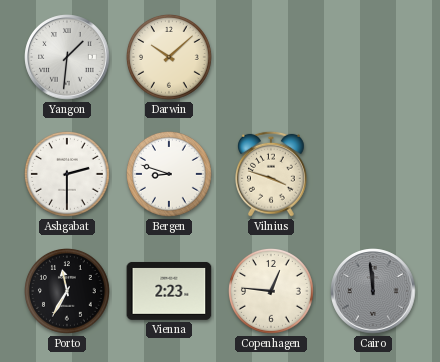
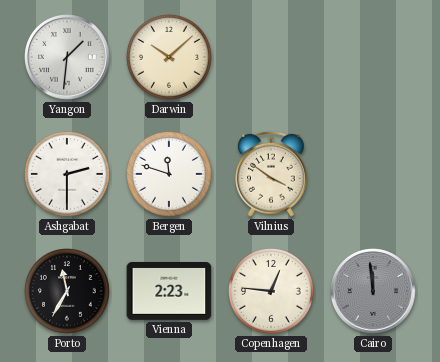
Bergen: 8:48 -> 11:48 (170, 175)
Vilnius: 3:48 -> 3:51 (272, 174)
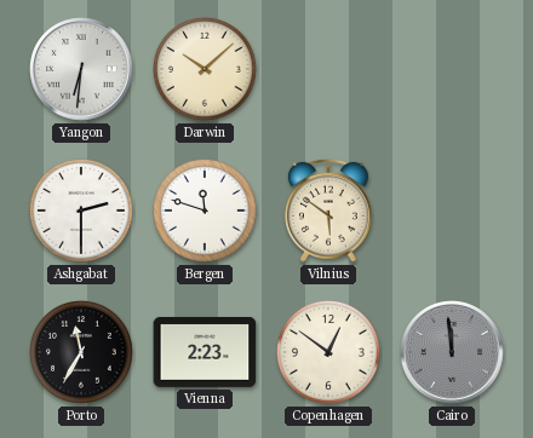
Yangon: 1:31 -> 6:31 (81, 69)
Vilnius: 3:51 -> 5:51 (329, 211)
Copenhagen: 12:46 -> 12:51 (329, 353)
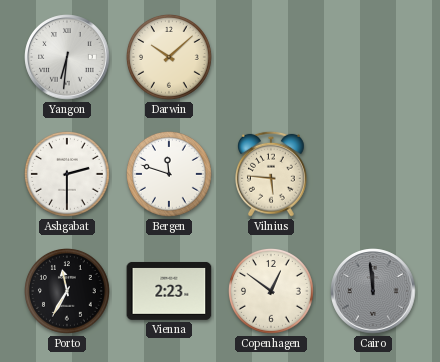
Vilnius: 5:51 -> 5:46 (272, 174)
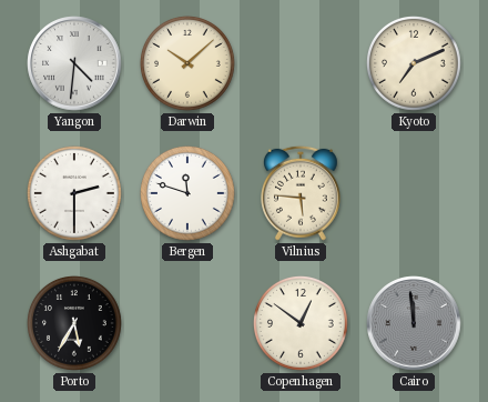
Yangon: 6:31 -> 4:31 (74, 63)
Kyoto: none -> 7:11 (415, 64)
Porto: 11:35 -> 5:35 (75, 324)
Vienna: 2:23 -> none (169, 291)
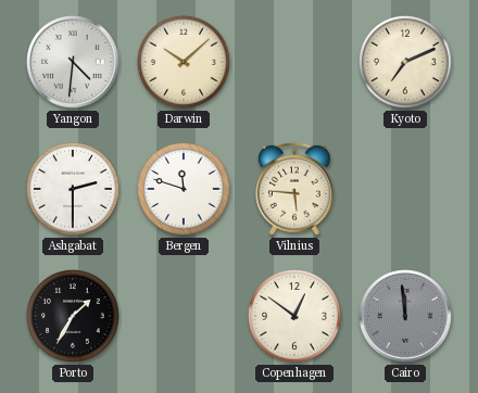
Porto: 5:35 -> 1:35 (74, 317)
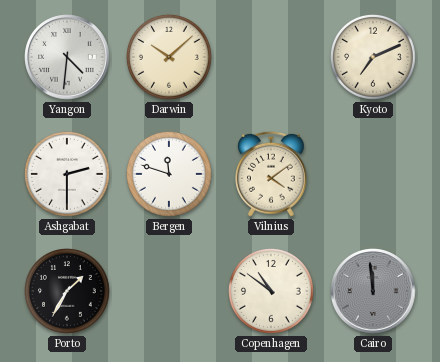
Vilnius: 5:46 -> 4:09 (272, 174)
Copenhagen: 12:51 -> 10:51 (272, 292)
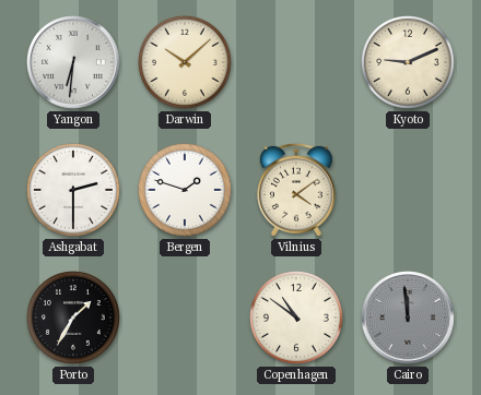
Yangon: 4:31 -> 6:31 (73, 62)
Kyoto: 7:11 -> 9:11 (409, 63)
Bergen: 11:48 -> 1:48 (186, 191)
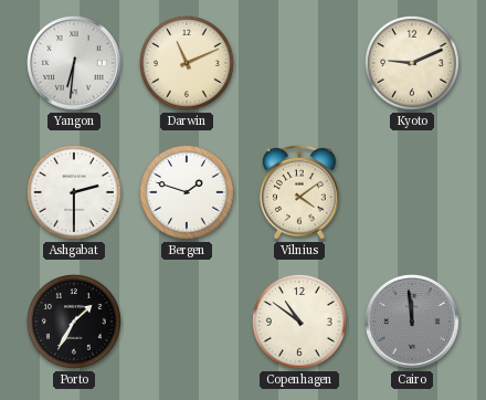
Darwin: 10:08 -> 11:11 (188, 64)
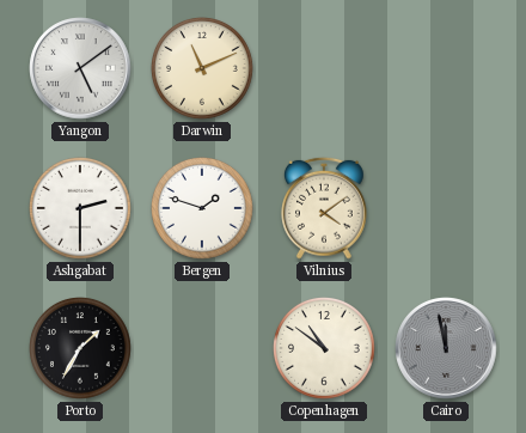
Yangon: 6:31 -> 5:09 (80, 68)
Kyoto: 9:11 -> none (413, 64)
Cairo: 11:59 -> 11:58 (446, 348)
